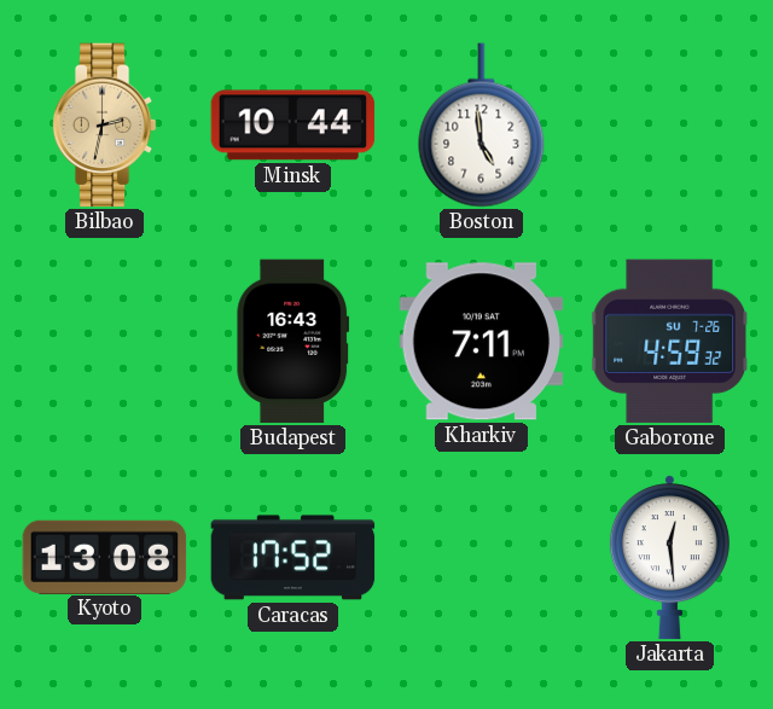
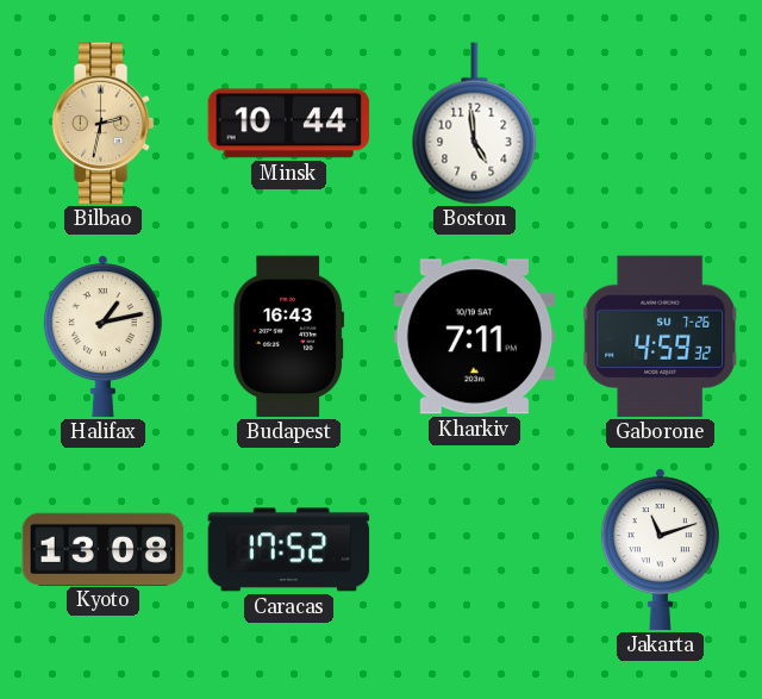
Halifax: none -> 1:13 (102, 337)
Jakarta: 12:29 -> 11:12 (660, 550)
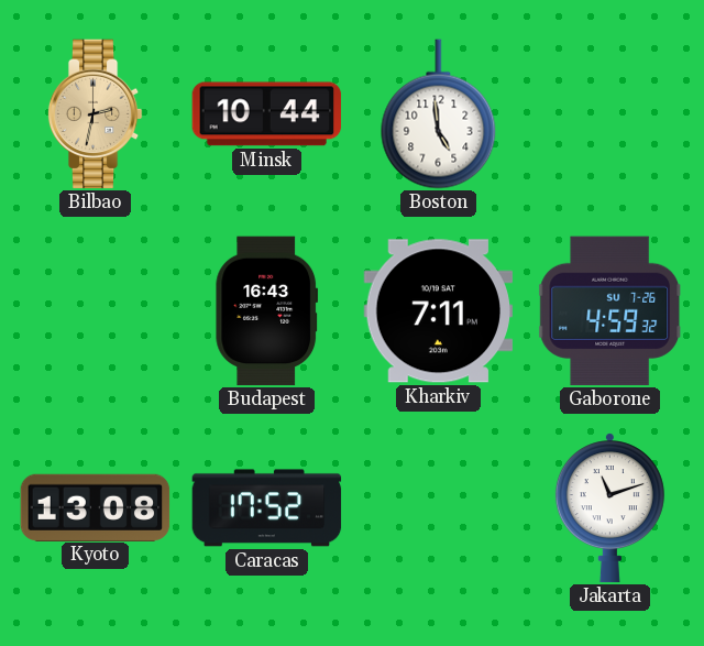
Halifax: 1:13 -> none (102, 337)
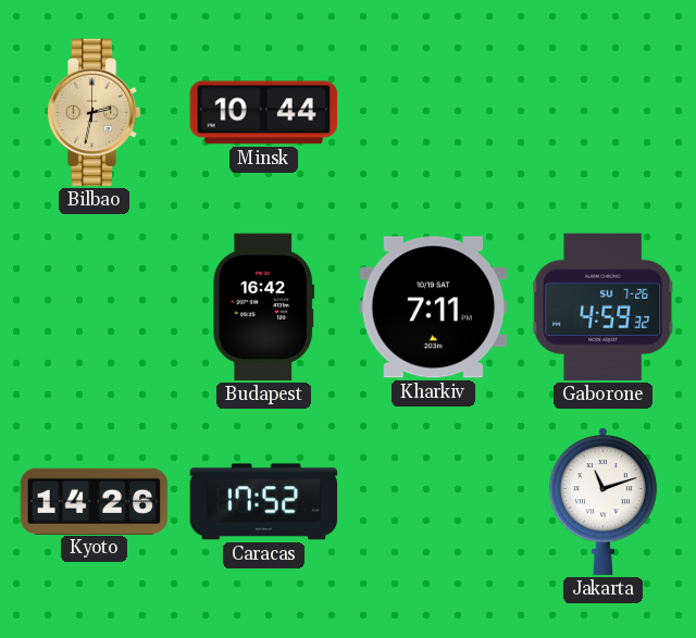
Boston: 4:59 -> none (439, 114)
Budapest: 16:43 -> 16:42 (264, 308)
Kyoto: 13:08 -> 14:26 (95, 501)
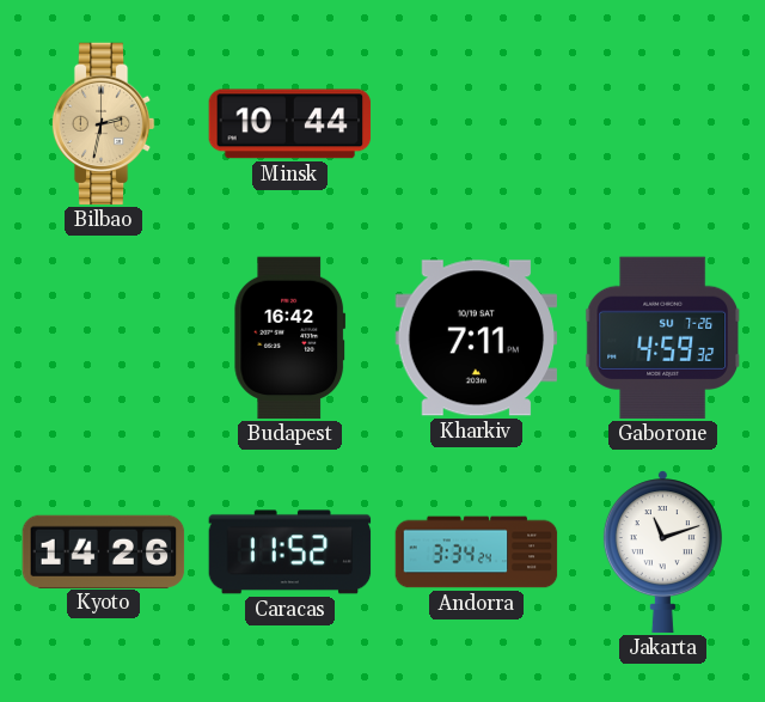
Caracas: 17:52 -> 11:52 (290, 553)
Andorra: none -> 3:34 (477, 553)
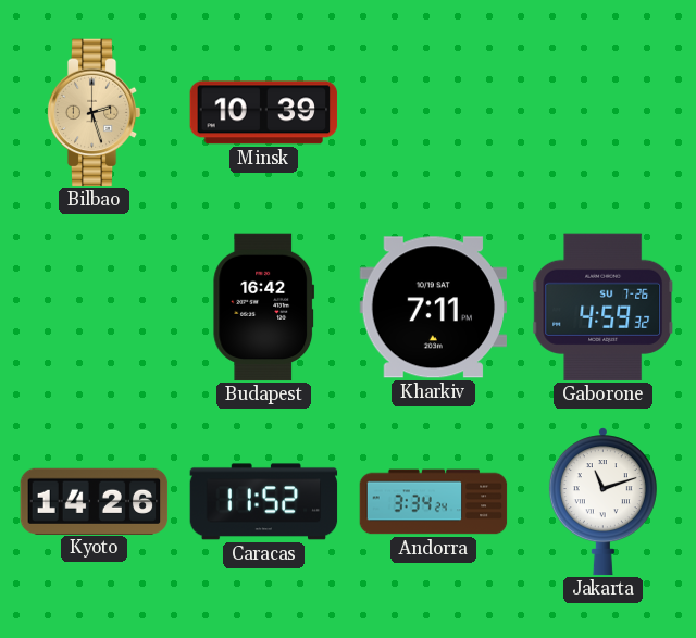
Bilbao: 2:32 -> 2:27 (94, 113)
Minsk: 10:44 -> 10:39 (264, 113)
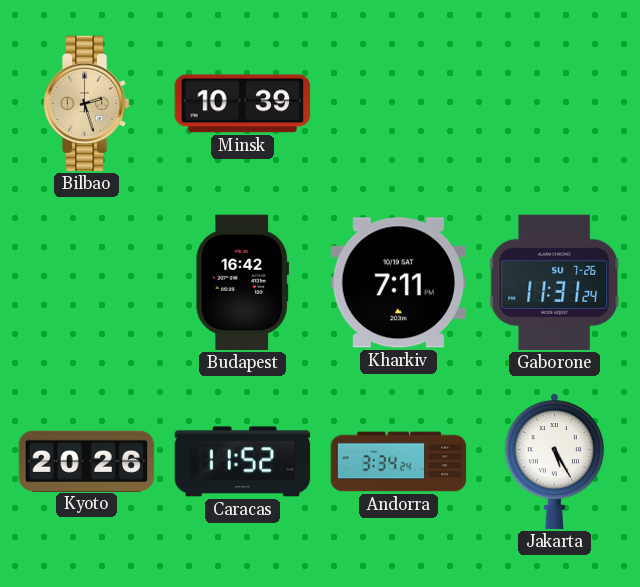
Gaborone: 4:59 -> 11:31 (554, 283)
Kyoto: 14:26 -> 20:26 (87, 461)
Jakarta: 11:12 -> 5:25 (554, 462)
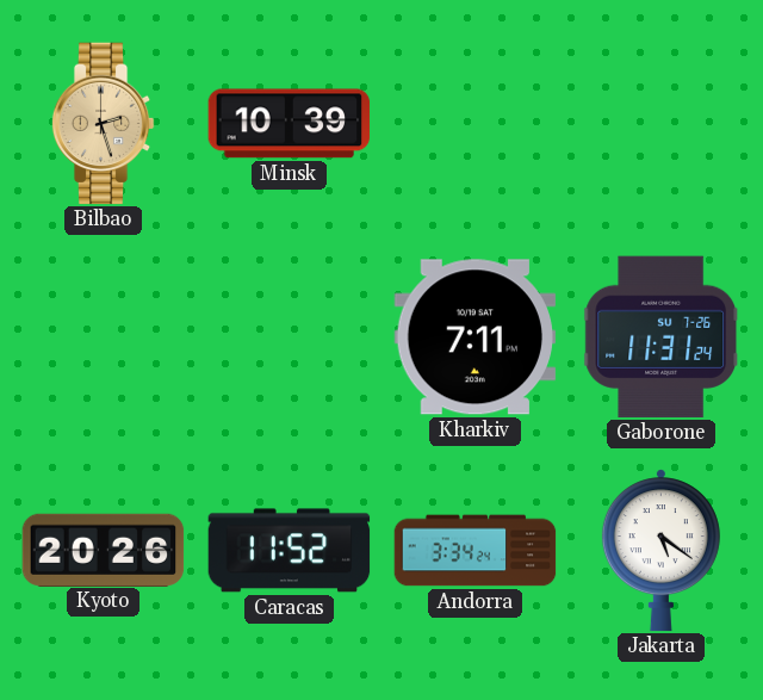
Budapest: 16:42 -> none (243, 283)
Jakarta: 5:25 -> 5:21 (660, 551)
